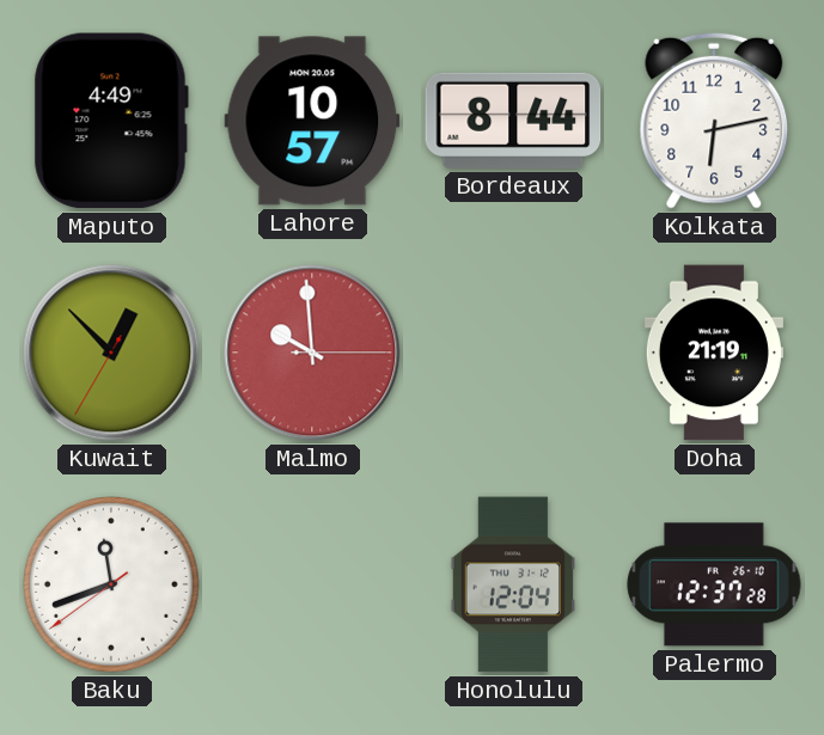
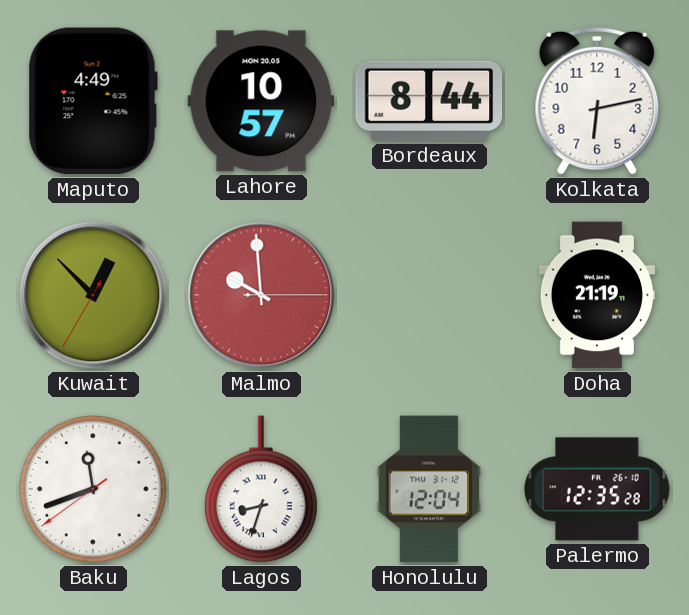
Lagos: none -> 8:33 (261, 489)
Palermo: 12:37 -> 12:35 (597, 489)
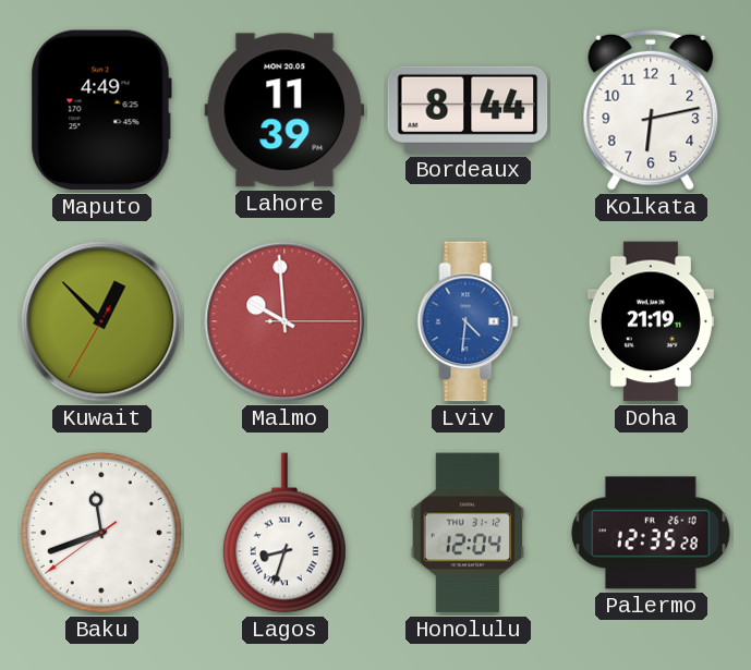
Lahore: 10:57 -> 11:39 (284, 110)
Lviv: none -> 4:31 (468, 321)
